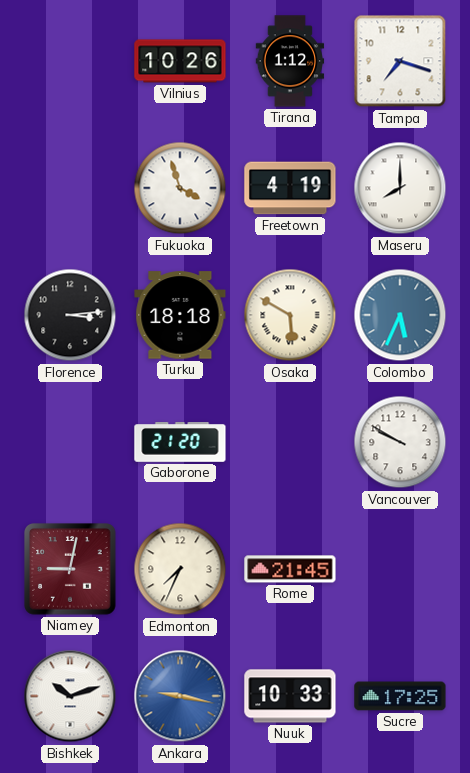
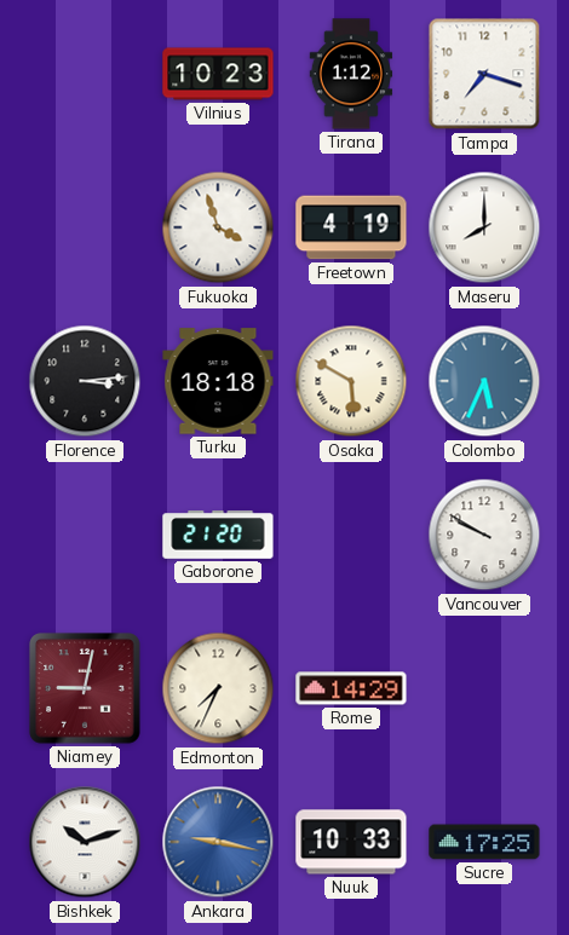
Vilnius: 10:26 -> 10:23 (218, 74)
Rome: 21:45 -> 14:29 (351, 688)
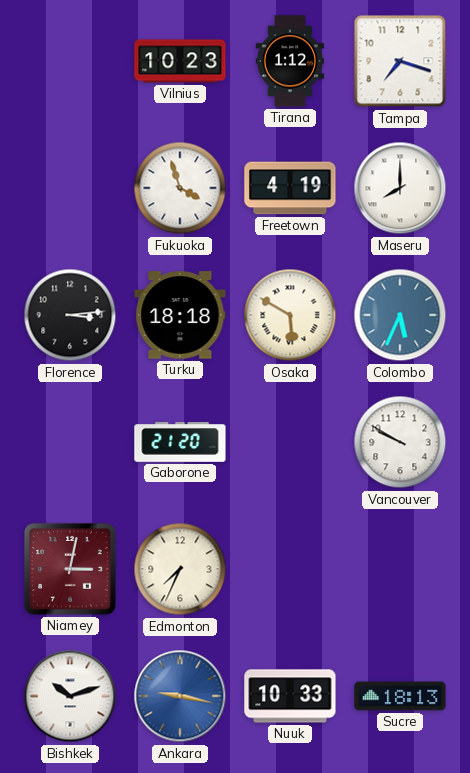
Niamey: 9:02 -> 3:02 (70, 569)
Rome: 14:29 -> none (351, 688)
Sucre: 17:25 -> 18:13 (400, 696)
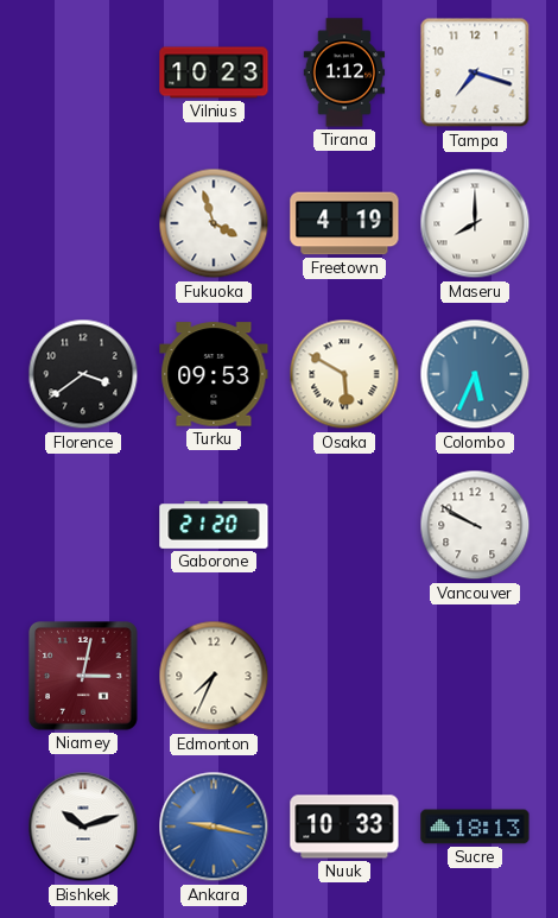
Florence: 3:14 -> 3:39 (83, 374)
Turku: 18:18 -> 09:53 (214, 374)
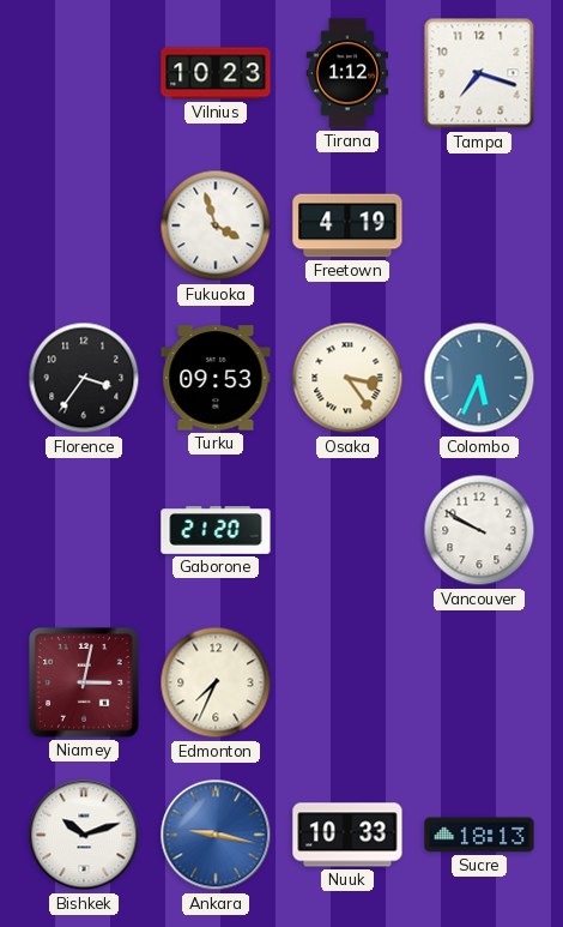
Maseru: 8:00 -> none (475, 223)
Florence: 3:39 -> 3:36 (84, 378)
Osaka: 5:50 -> 3:24 (347, 378)
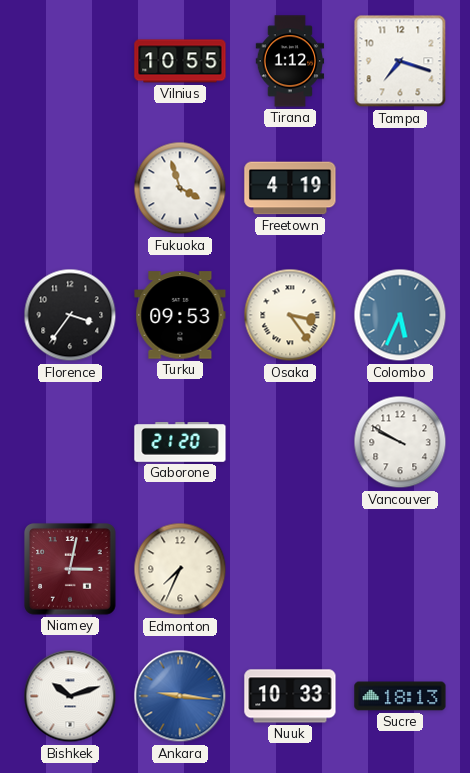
Vilnius: 10:23 -> 10:55 (180, 61)
Ankara: 9:17 -> 9:16 (180, 696)
